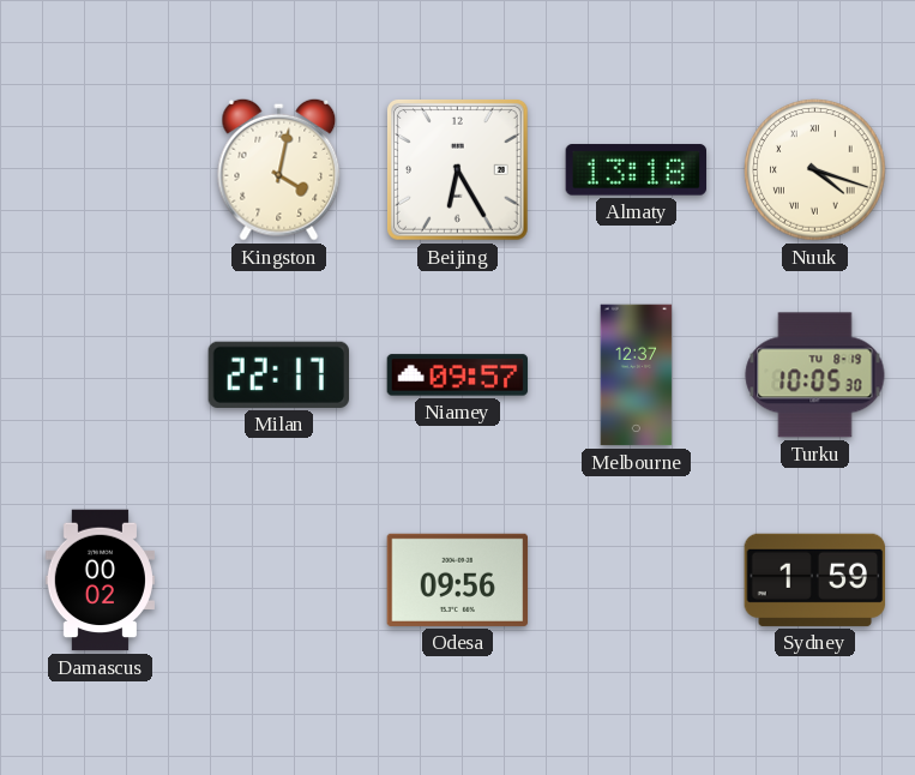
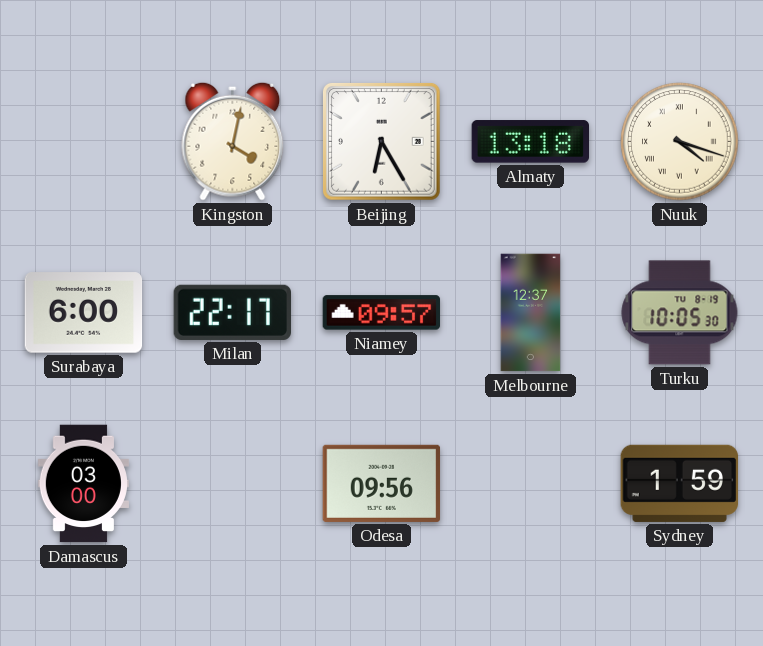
Surabaya: none -> 6:00 (84, 313)
Damascus: 00:02 -> 03:00 (83, 484)
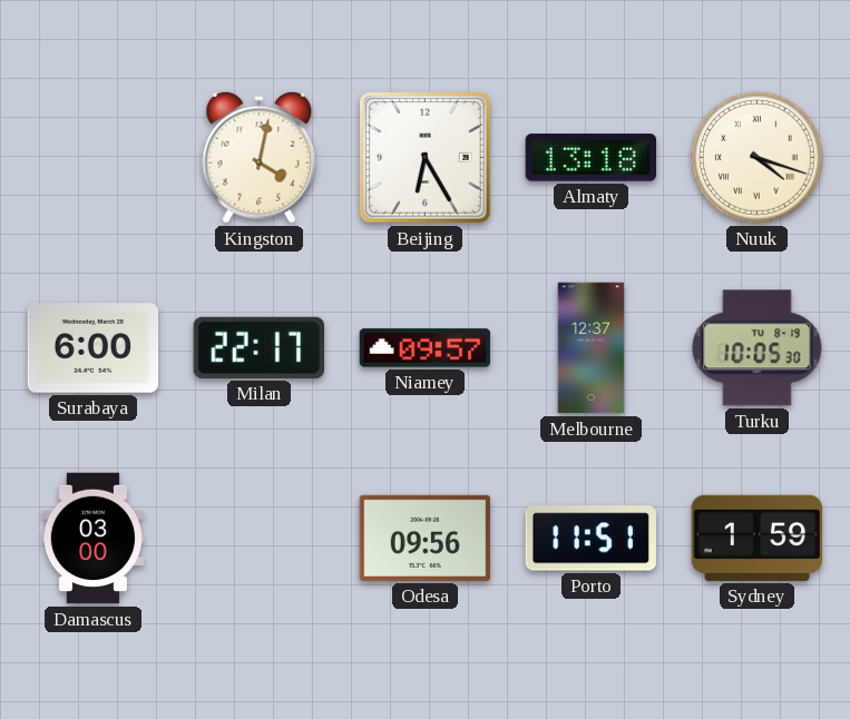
Porto: none -> 11:51 (590, 539)
